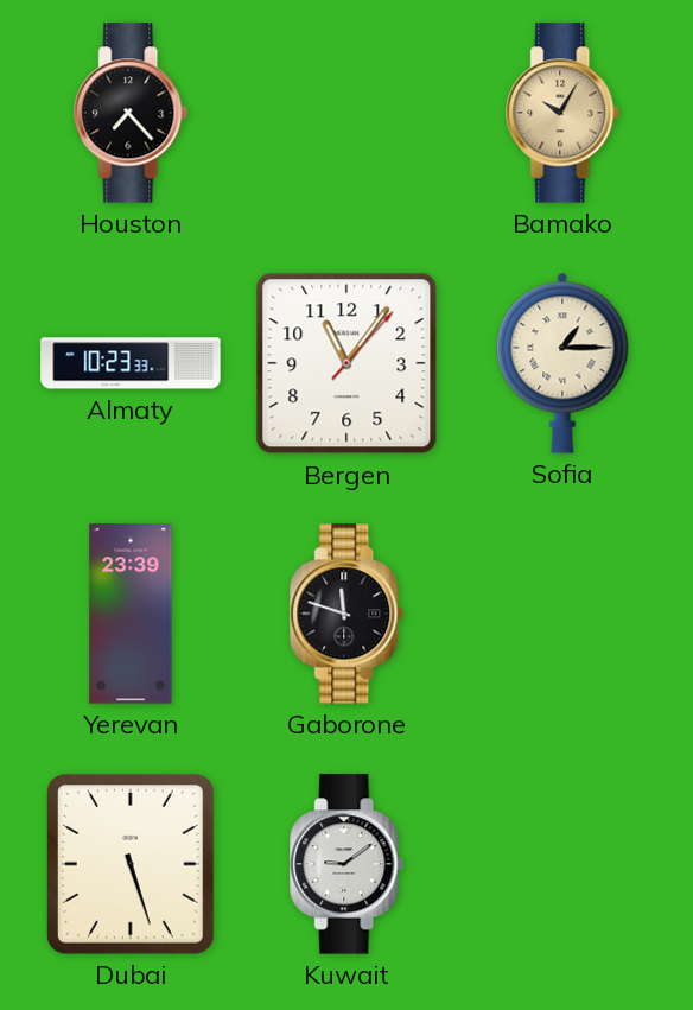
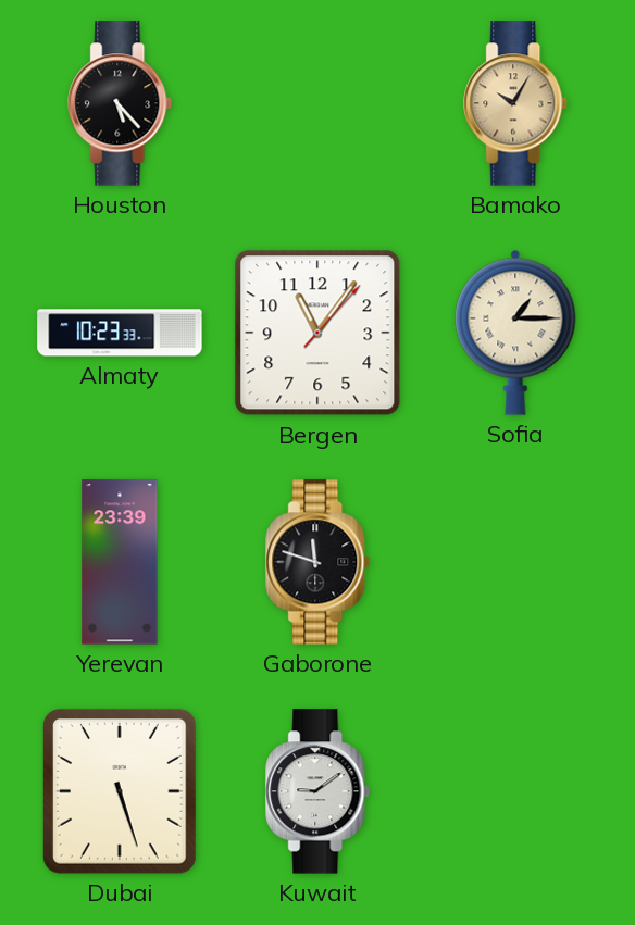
Houston: 7:23 -> 5:23 (121, 103)
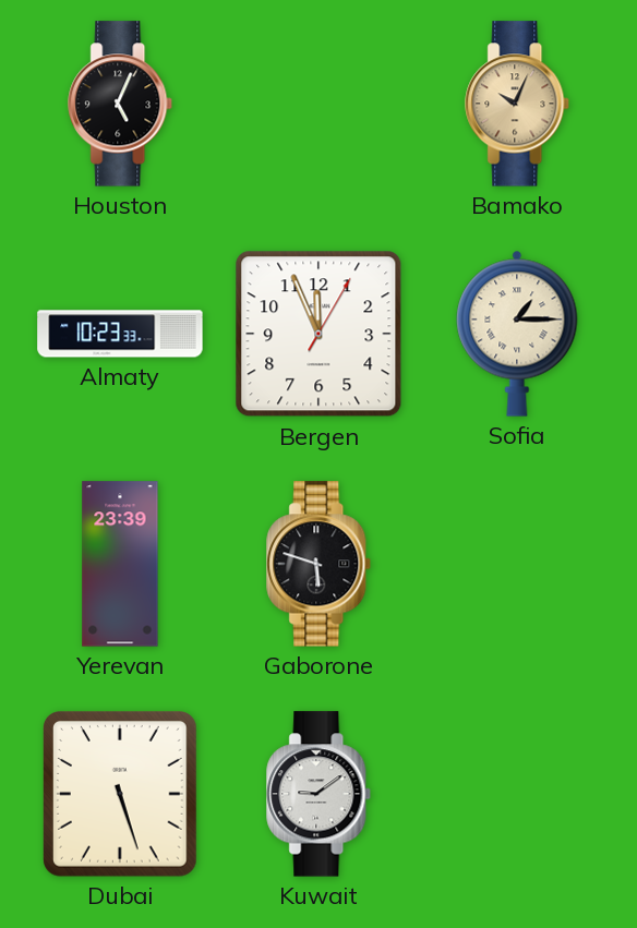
Houston: 5:23 -> 5:04 (121, 104)
Bamako: 10:05 -> 10:04 (518, 104)
Bergen: 11:06 -> 11:56 (318, 334)
Gaborone: 11:48 -> 5:48 (320, 564)
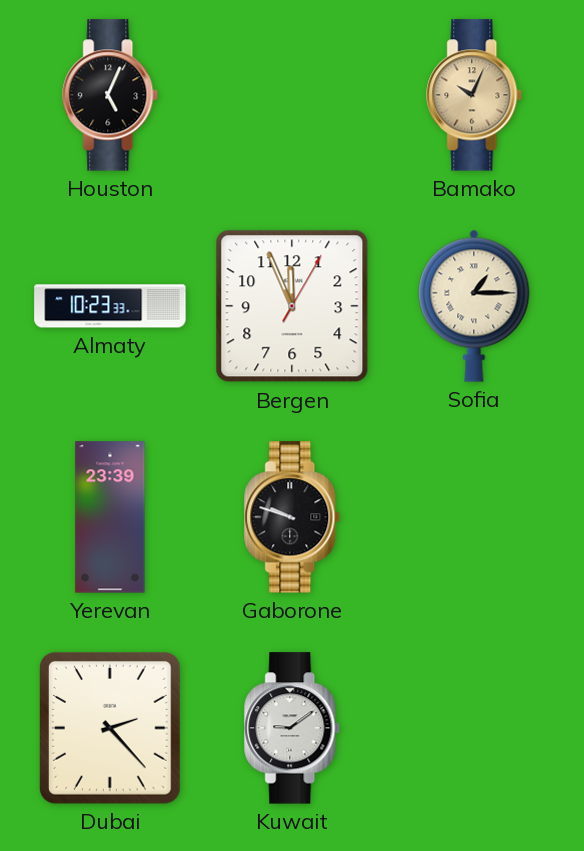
Gaborone: 5:48 -> 9:48 (293, 517)
Dubai: 5:27 -> 2:23 (111, 729)
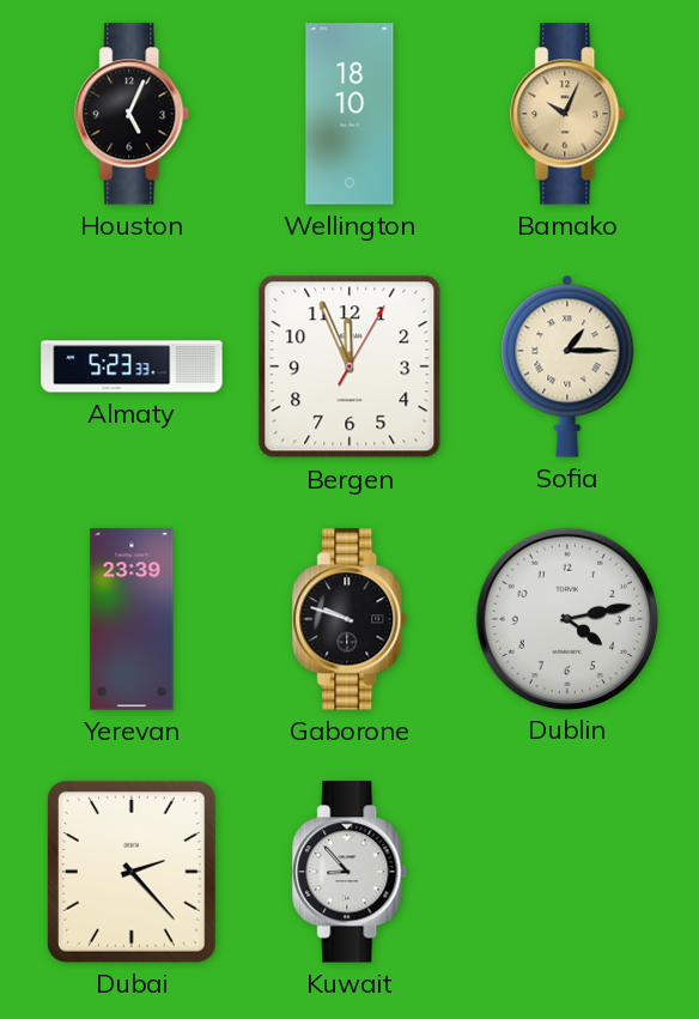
Wellington: none -> 18:10 (349, 114)
Almaty: 10:23 -> 5:23 (132, 366)
Dublin: none -> 4:13 (566, 618)
Kuwait: 9:09 -> 8:53 (351, 872)
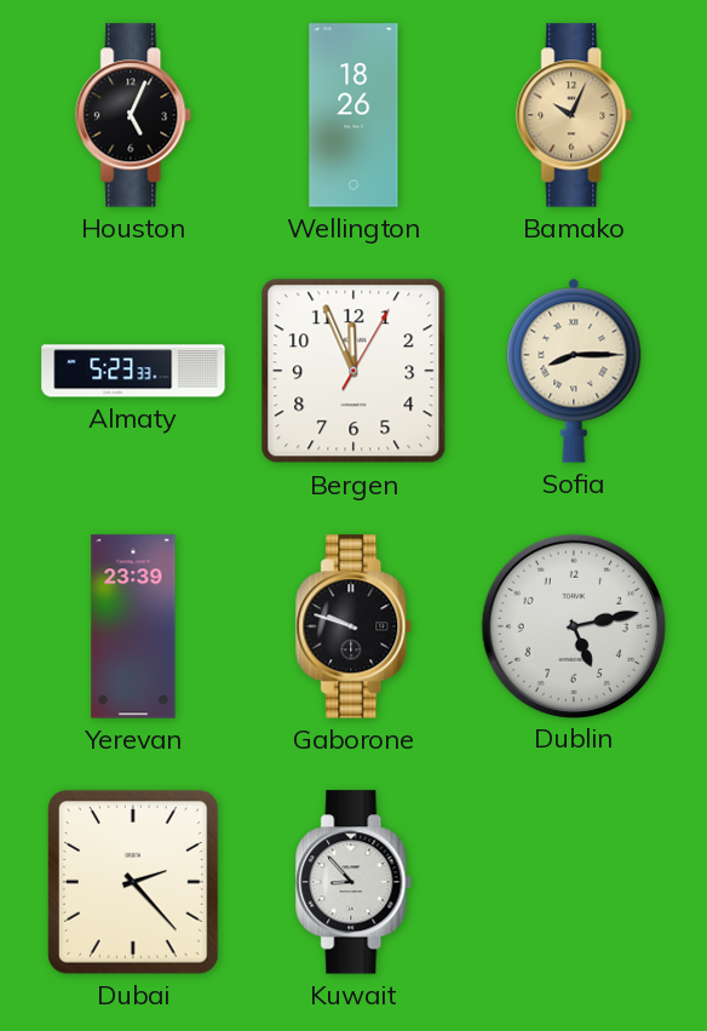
Wellington: 18:10 -> 18:26 (353, 115)
Sofia: 1:15 -> 8:15 (574, 371)
Dublin: 4:13 -> 5:13 (573, 625)
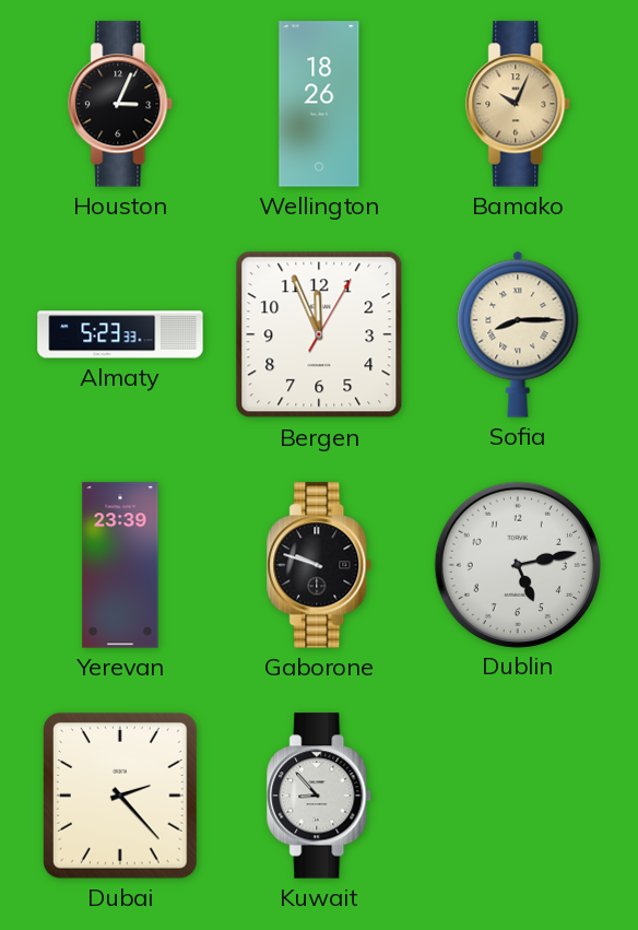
Houston: 5:04 -> 3:04 (121, 104)
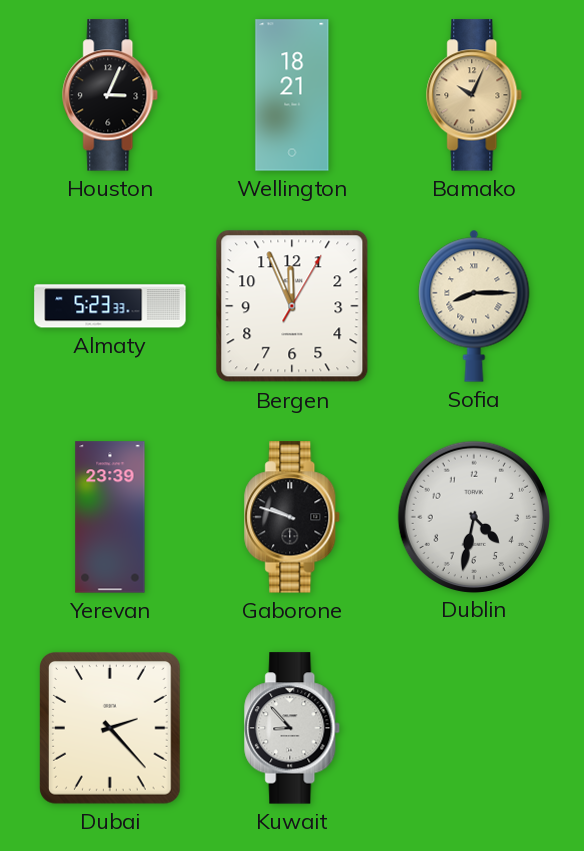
Wellington: 18:26 -> 18:21 (292, 95)
Dublin: 5:13 -> 4:32 (473, 516)
